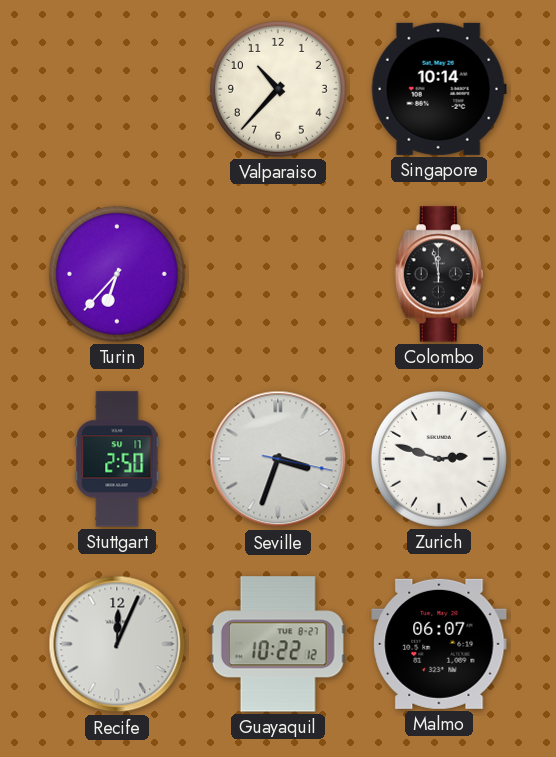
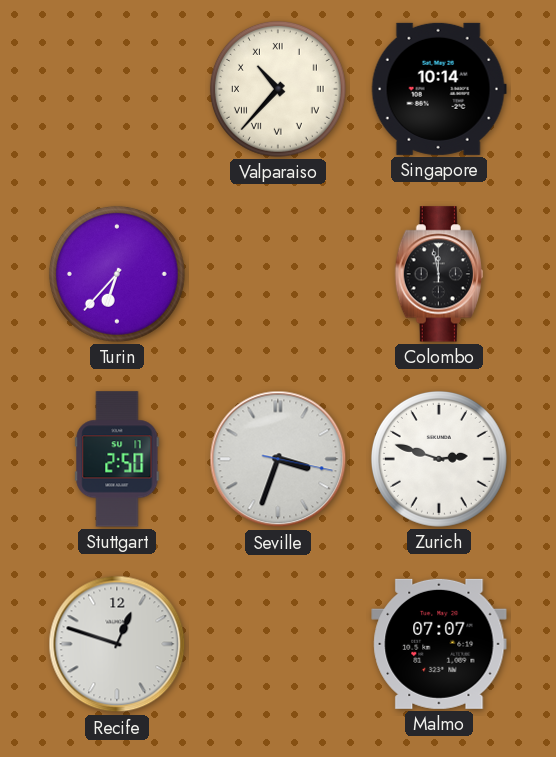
Valparaiso numerals: Arabic -> Roman (278, 89)
Recife: 12:04 -> 12:48 (117, 644)
Guayaquil: 10:22 -> none (278, 644)
Malmo: 06:07 -> 07:07 (439, 644)
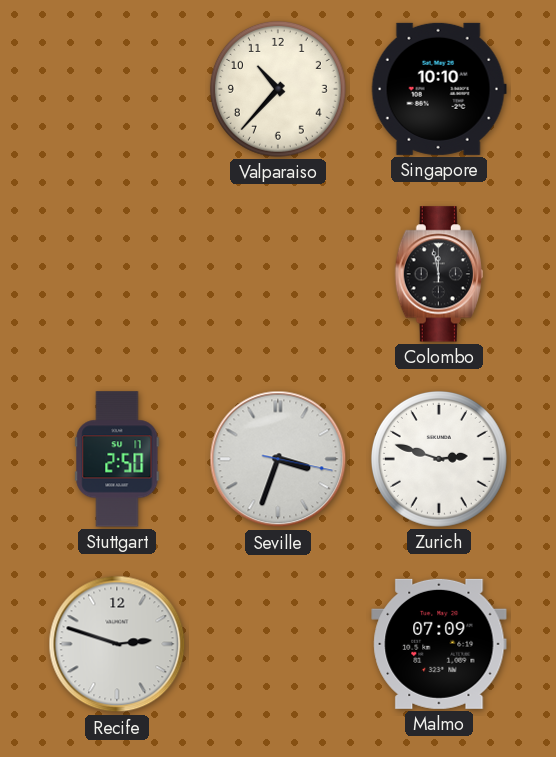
Valparaiso numerals: Roman -> Arabic (278, 89)
Singapore: 10:14 -> 10:10 (439, 89)
Turin: 6:37 -> none (117, 274)
Recife: 12:48 -> 2:48 (117, 644)
Malmo: 07:07 -> 07:09 (439, 644)
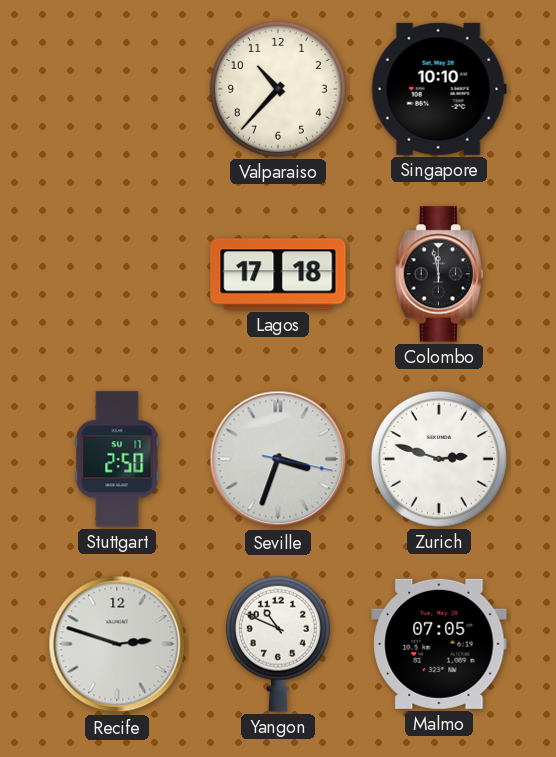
Lagos: none -> 17:18 (278, 274)
Yangon: none -> 10:49 (278, 644)
Malmo: 07:09 -> 07:05 (439, 644)
